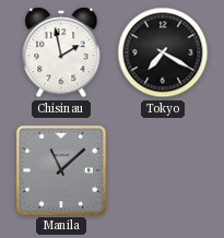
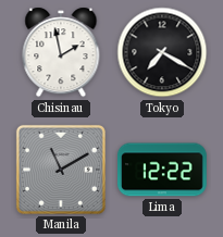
Manila: 11:08 -> 11:10 (61, 170)
Lima: none -> 12:22 (163, 170)
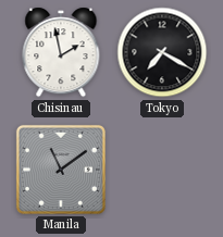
Manila: 11:10 -> 11:09 (61, 170)
Lima: 12:22 -> none (163, 170)
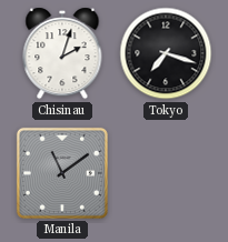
Chisinau: 1:58 -> 2:03 (62, 53)
Tokyo: 7:20 -> 7:18 (166, 53)
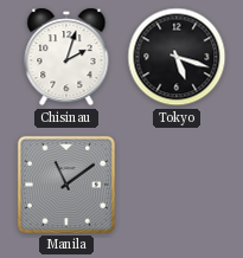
Tokyo: 7:18 -> 5:18 (177, 57)
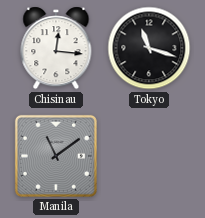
Chisinau: 2:03 -> 12:16 (56, 48)
Tokyo: 5:18 -> 11:18 (149, 48)
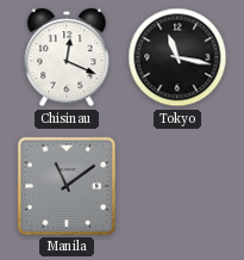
Chisinau: 12:16 -> 12:19 (67, 57)
Tokyo: 11:18 -> 11:17 (177, 57)
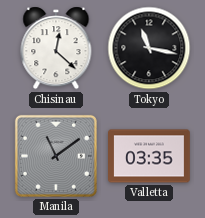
Chisinau: 12:19 -> 12:22 (56, 48)
Valletta: none -> 03:35 (150, 156)
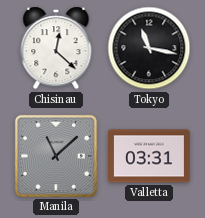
Manila: 11:09 -> 11:08 (56, 156)
Valletta: 03:35 -> 03:31 (150, 156)
